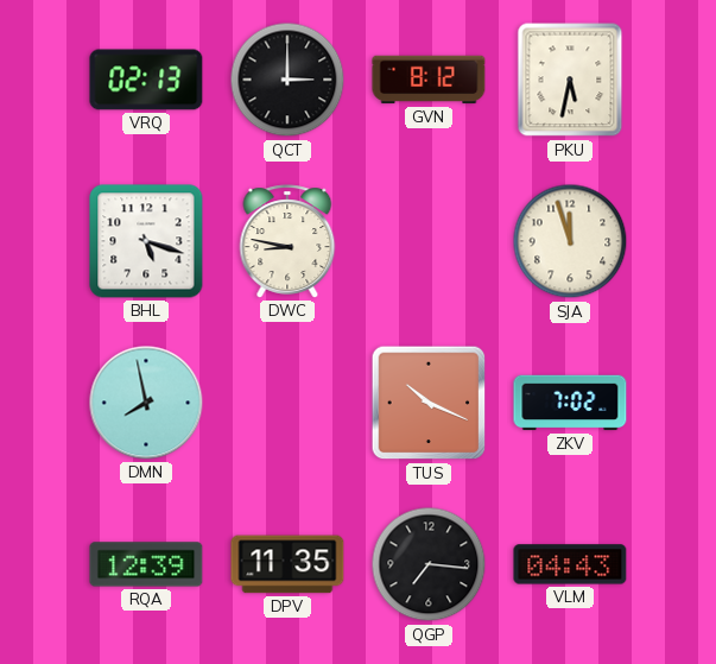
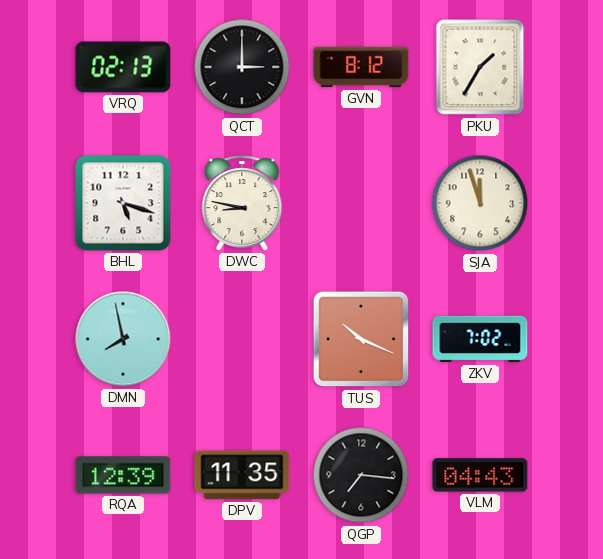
PKU: 5:32 -> 1:35 (480, 67)
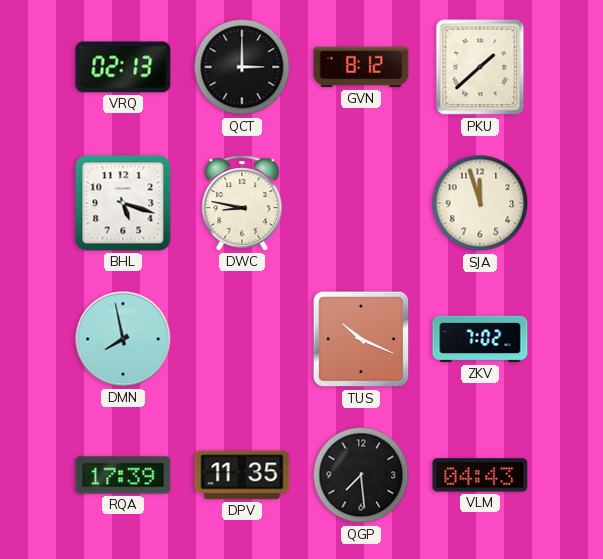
PKU: 1:35 -> 1:38 (480, 67)
RQA: 12:39 -> 17:39 (123, 475)
QGP: 7:16 -> 7:29 (361, 475)
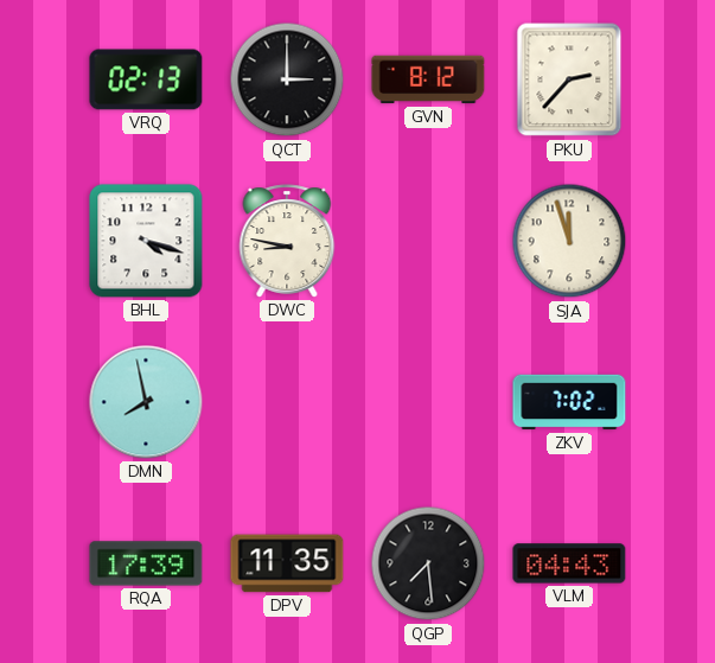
PKU: 1:38 -> 2:37 (569, 79)
BHL: 5:18 -> 4:18 (146, 241)
TUS: 10:19 -> none (361, 339)
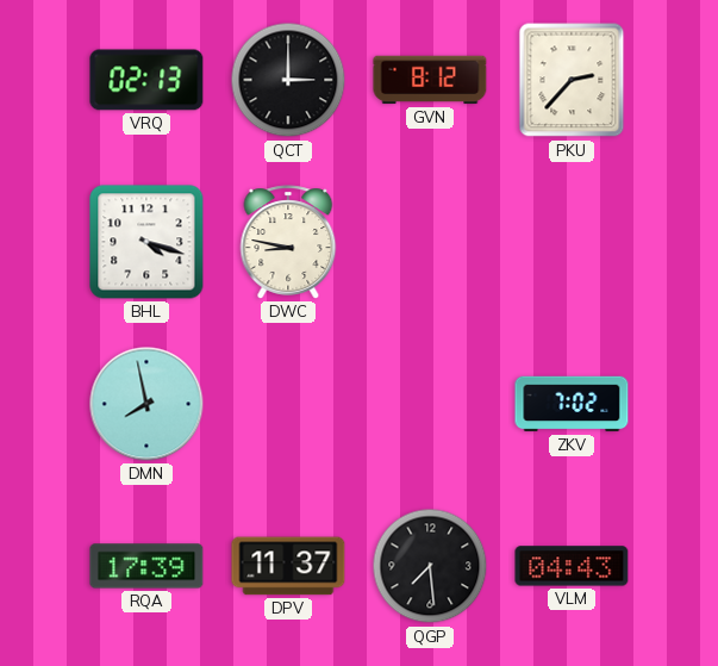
SJA: 11:57 -> none (569, 241)
DPV: 11:35 -> 11:37 (288, 566)
